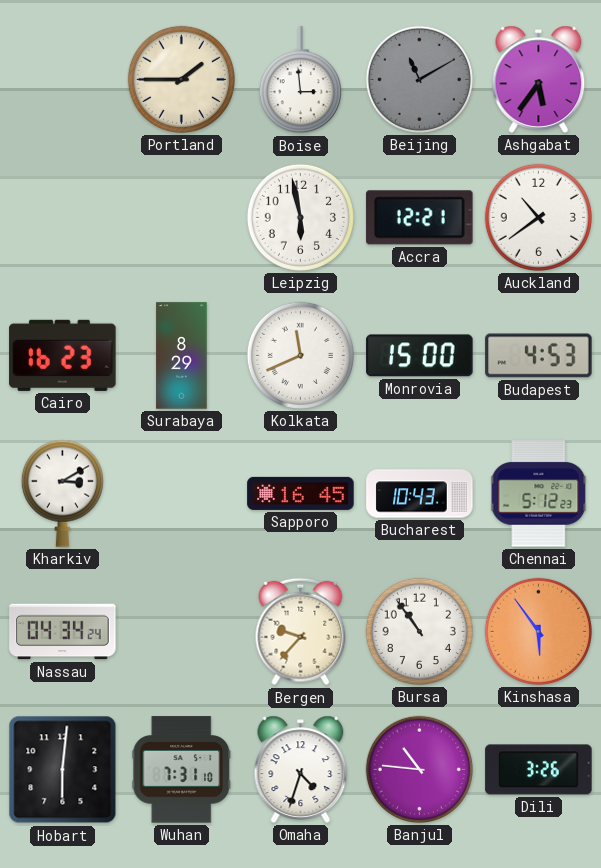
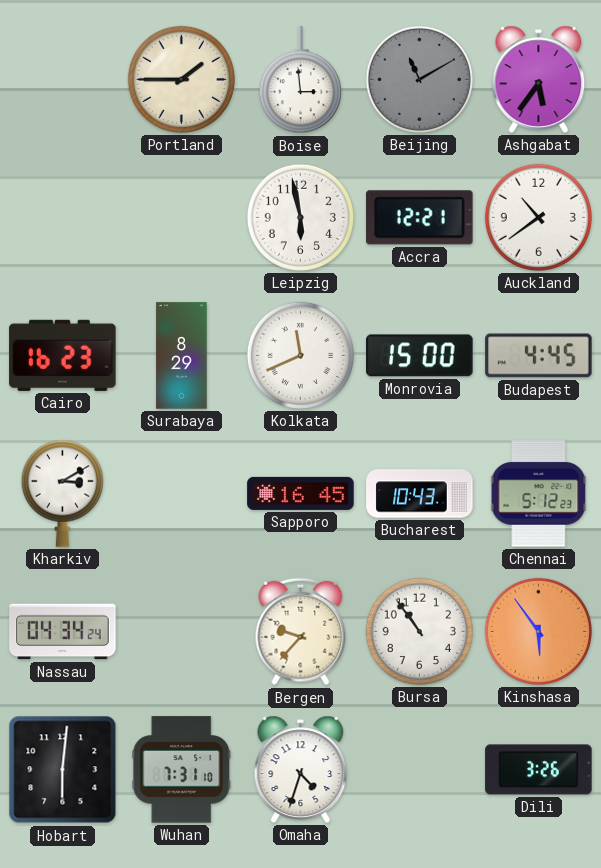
Budapest: 4:53 -> 4:45 (539, 356)
Banjul: 10:46 -> none (419, 769)
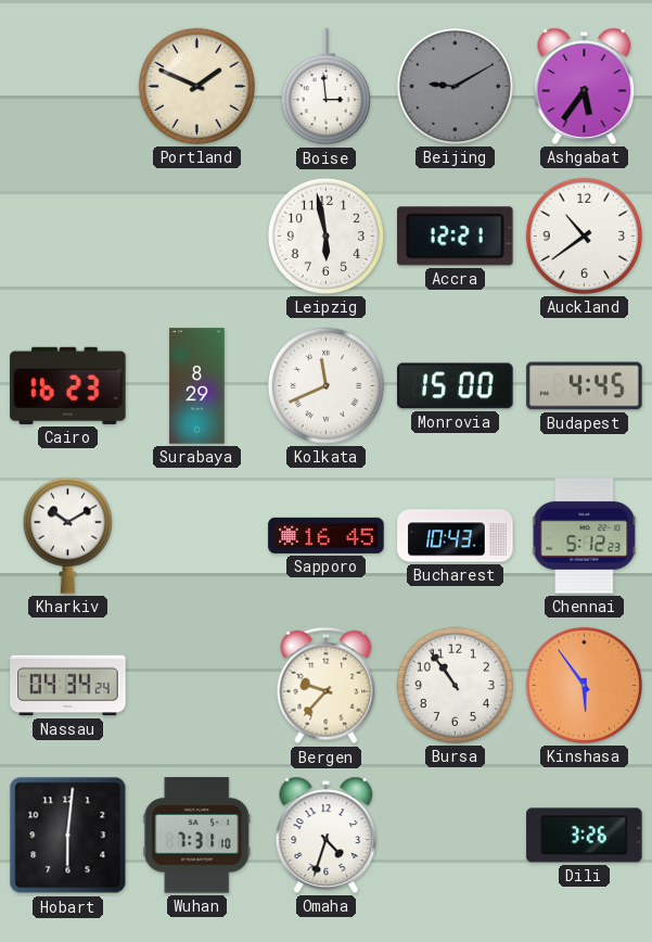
Portland: 1:45 -> 1:49 (196, 86)
Beijing: 11:10 -> 9:10 (455, 86)
Kharkiv: 3:10 -> 10:10 (67, 535)
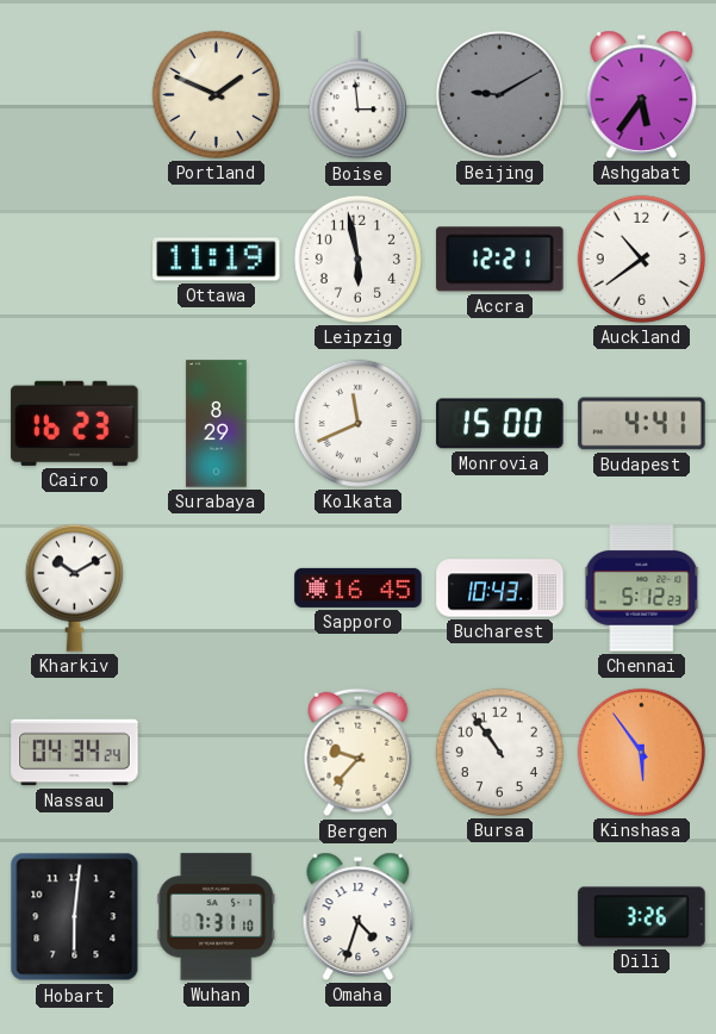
Ottawa: none -> 11:19 (217, 260)
Budapest: 4:45 -> 4:41 (642, 424)
